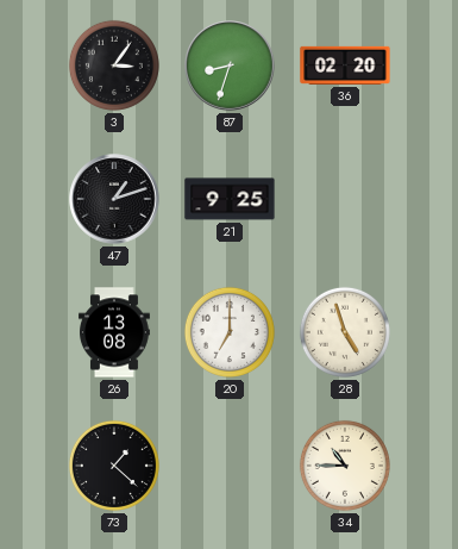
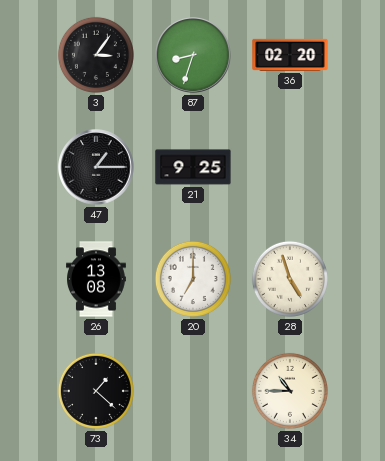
47: 1:12 -> 1:15 (96, 167)
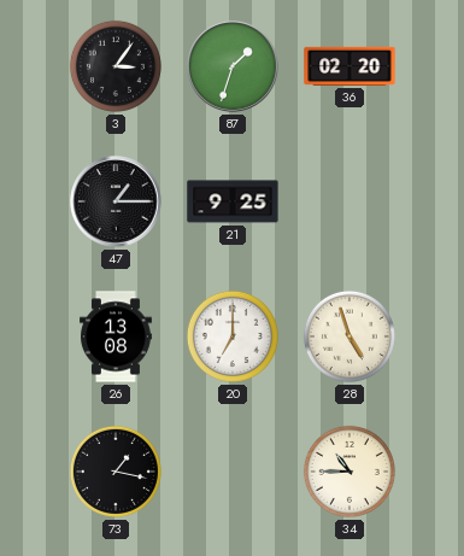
87: 8:33 -> 1:33 (233, 66)
73: 1:22 -> 1:17 (116, 472)
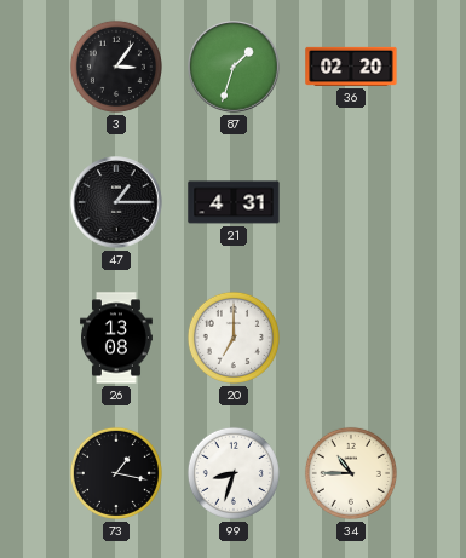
21: 9:25 -> 4:31 (234, 202)
28: 4:57 -> none (350, 336)
99: none -> 8:33 (234, 473)
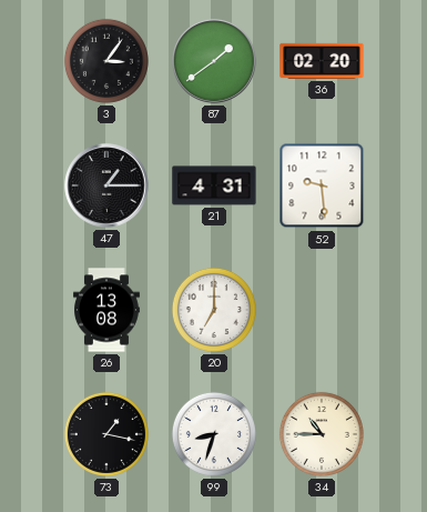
87: 1:33 -> 1:39 (214, 61)
52: none -> 9:29 (322, 185)
